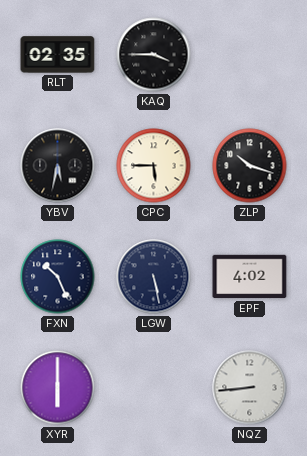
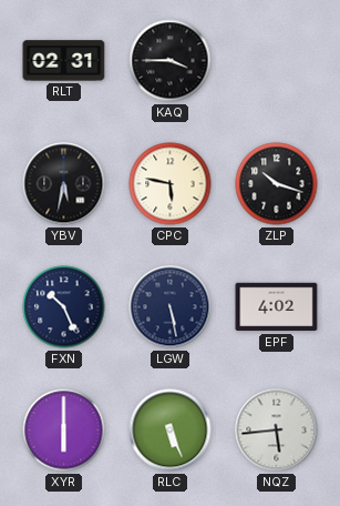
RLT: 02:35 -> 02:31 (64, 61)
CPC: 5:45 -> 5:47 (171, 184)
RLC: none -> 5:26 (171, 431)
NQZ: 8:44 -> 5:44 (277, 431)
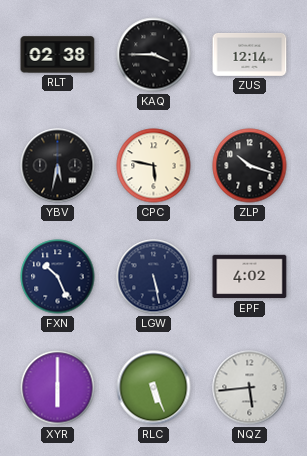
RLT: 02:31 -> 02:38 (58, 55)
ZUS: none -> 12:14 (250, 54)
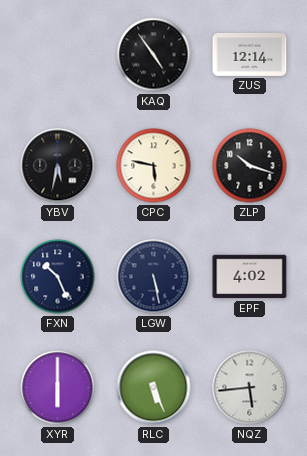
RLT: 02:38 -> none (58, 55)
KAQ: 3:45 -> 4:54 (154, 55)
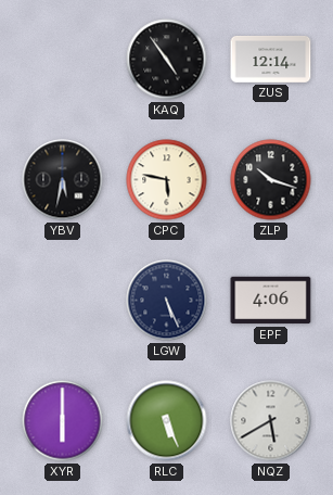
FXN: 10:26 -> none (58, 277)
LGW: 5:28 -> 5:26 (167, 301)
EPF: 4:02 -> 4:06 (271, 301)
NQZ: 5:44 -> 5:40 (271, 421)
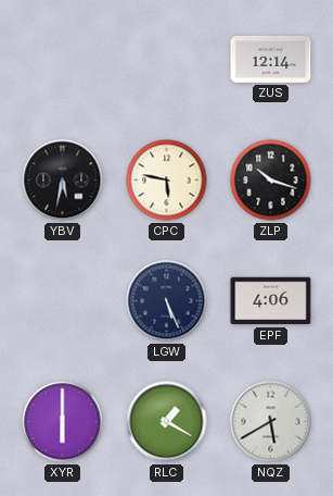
KAQ: 4:54 -> none (167, 60)
RLC: 5:26 -> 1:20 (167, 422)
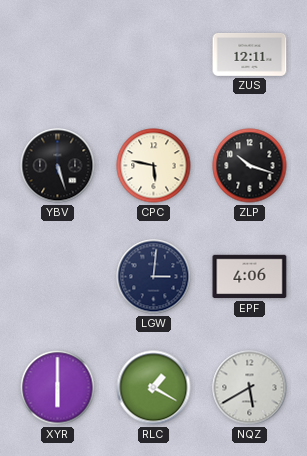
ZUS: 12:14 -> 12:11 (250, 54)
YBV: 5:32 -> 5:27 (58, 166)
LGW: 5:26 -> 3:01 (154, 277)
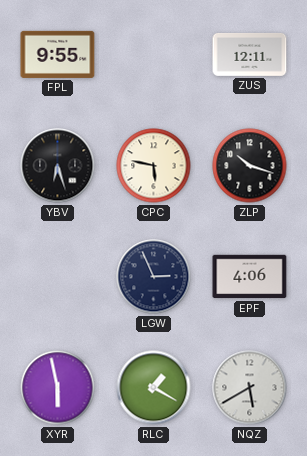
FPL: none -> 9:55 (58, 54)
YBV: 5:27 -> 6:27 (58, 166)
LGW: 3:01 -> 2:56 (154, 277)
XYR: 6:00 -> 5:58 (58, 388)
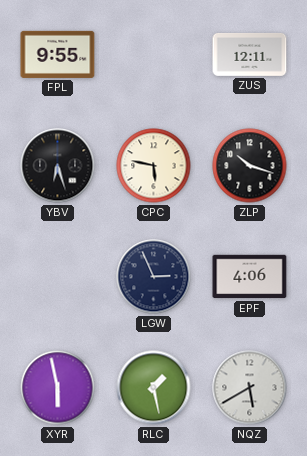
RLC: 1:20 -> 1:28 (154, 388)
